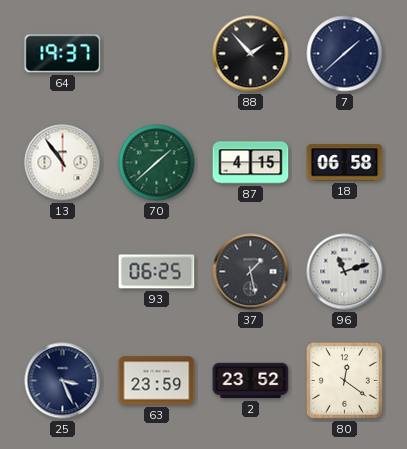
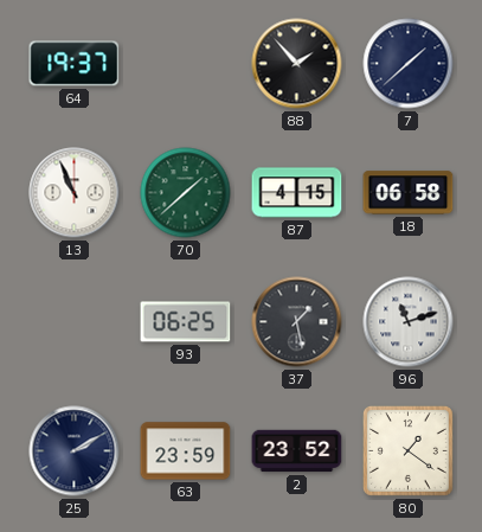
13: 10:54 -> 10:56 (75, 193)
25: 3:26 -> 2:10 (75, 451)
80: 12:21 -> 1:21 (407, 450)
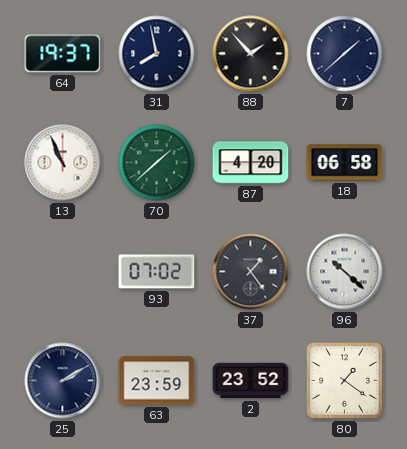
31: none -> 7:58 (157, 54)
87: 4:15 -> 4:20 (251, 163)
93: 06:25 -> 07:02 (157, 272)
37: 1:28 -> 1:24 (251, 272)
96: 11:12 -> 10:22 (345, 272)
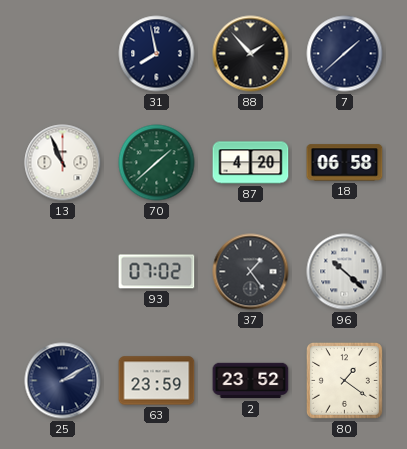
64: 19:37 -> none (63, 54)
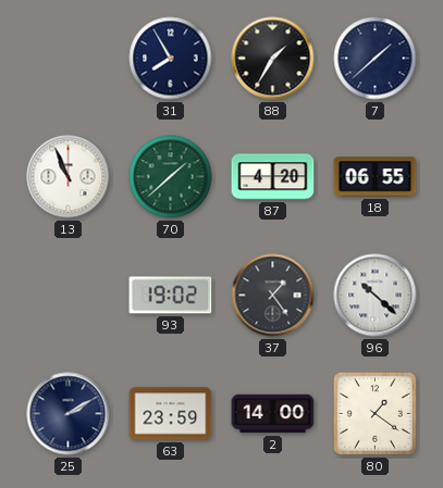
31: 7:58 -> 7:55 (171, 59)
88: 1:53 -> 1:35 (273, 59)
18: 06:58 -> 06:55 (376, 177)
93: 07:02 -> 19:02 (171, 296)
2: 23:52 -> 14:00 (273, 414)
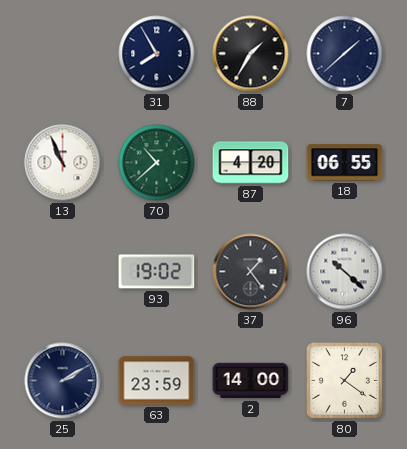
70: 1:38 -> 10:38 (157, 163)
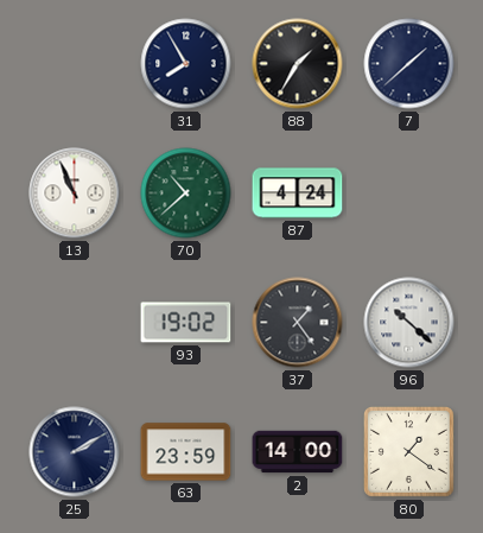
87: 4:20 -> 4:24 (298, 193)
18: 06:55 -> none (345, 163)
